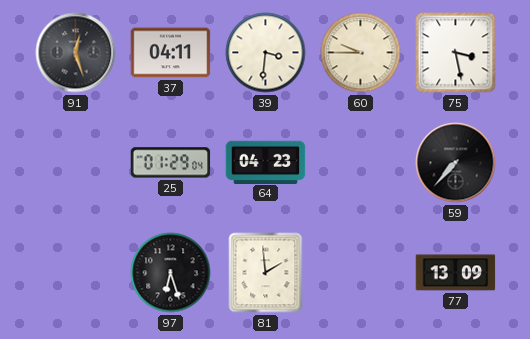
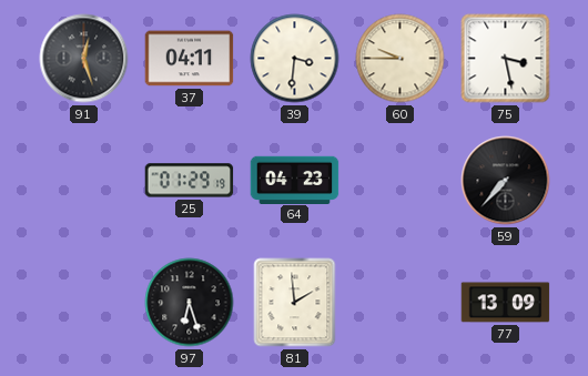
25: 01:29:04 -> 01:29:19 (190, 181)
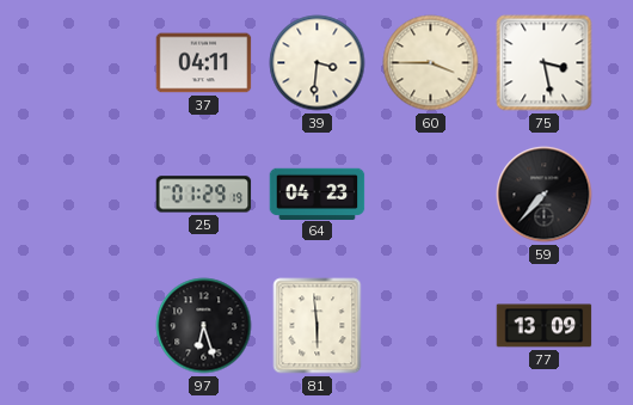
91: 12:27 -> none (84, 59)
60: 9:45 -> 3:45 (431, 63)
81: 1:59 -> 5:59 (318, 326)
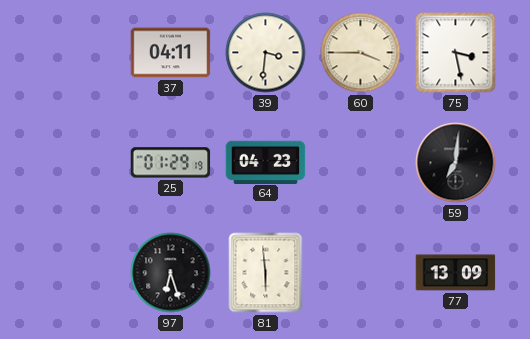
59: 7:37 -> 7:01 (456, 163)
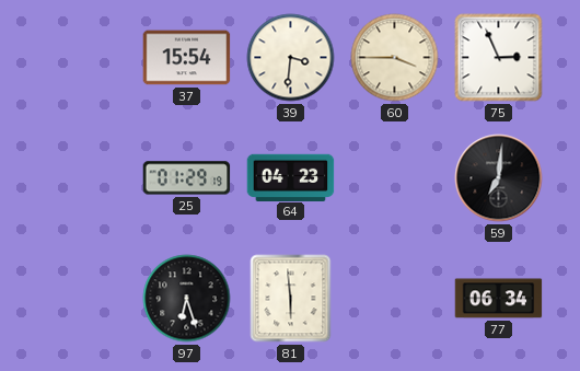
37: 04:11 -> 15:54 (187, 58)
75: 3:28 -> 2:56 (499, 58)
77: 13:09 -> 06:34 (499, 299)
